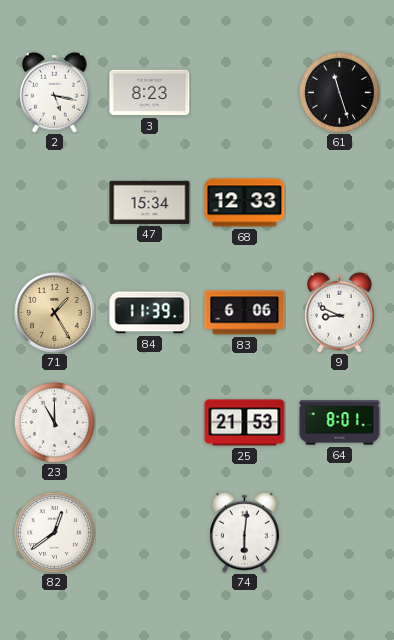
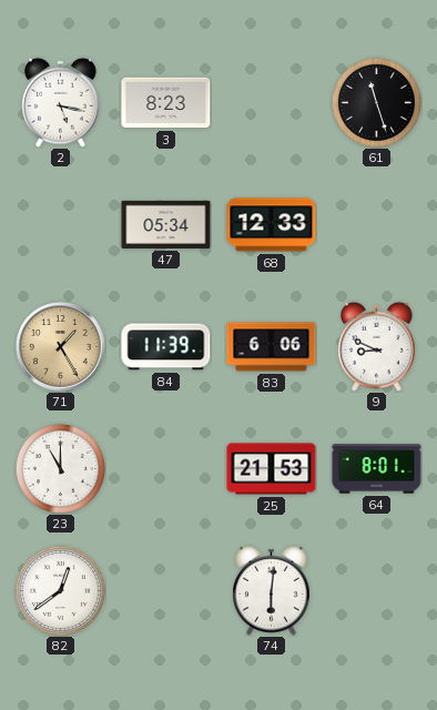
47: 15:34 -> 05:34 (166, 224)
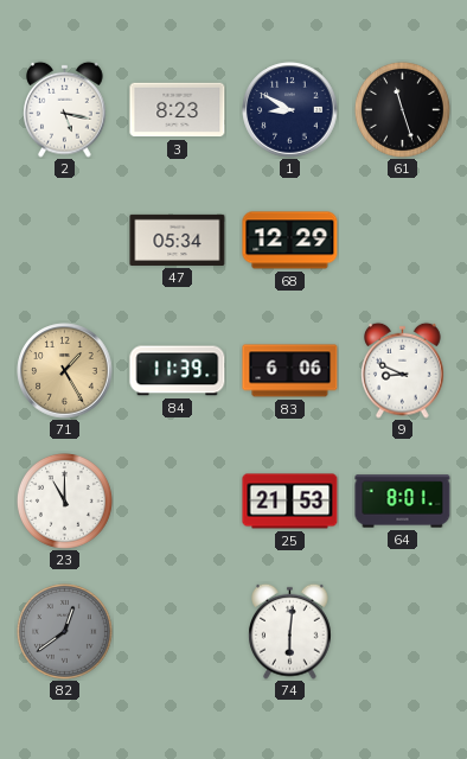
1: none -> 8:50 (290, 110)
68: 12:33 -> 12:29 (290, 241)
82 dial: white -> grey (64, 631)
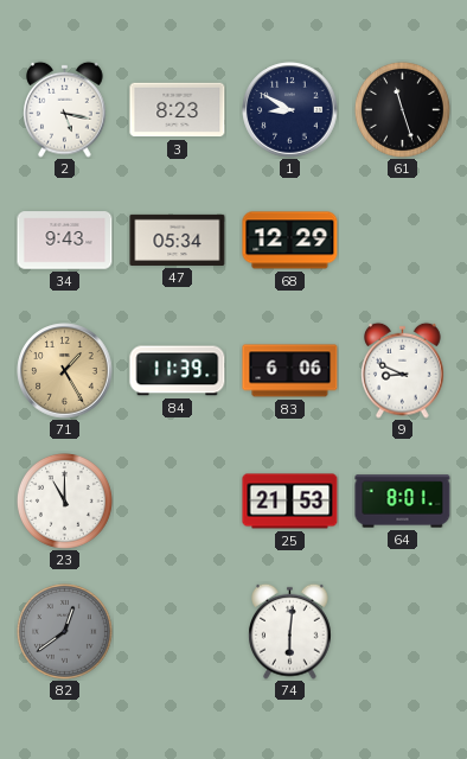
34: none -> 9:43 (65, 241)
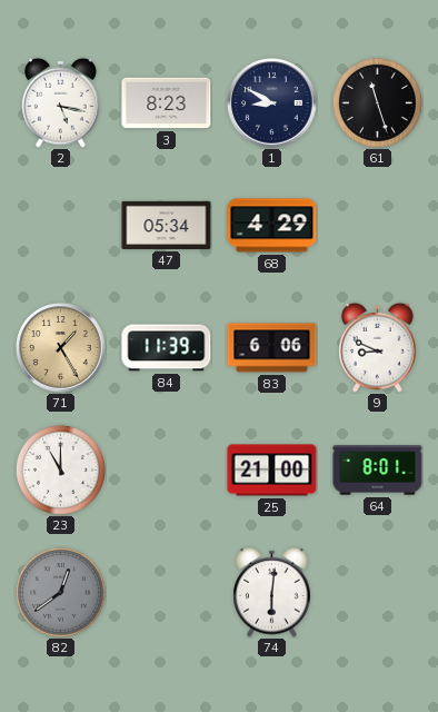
34: 9:43 -> none (65, 241)
68: 12:29 -> 4:29 (272, 226)
25: 21:53 -> 21:00 (272, 471)
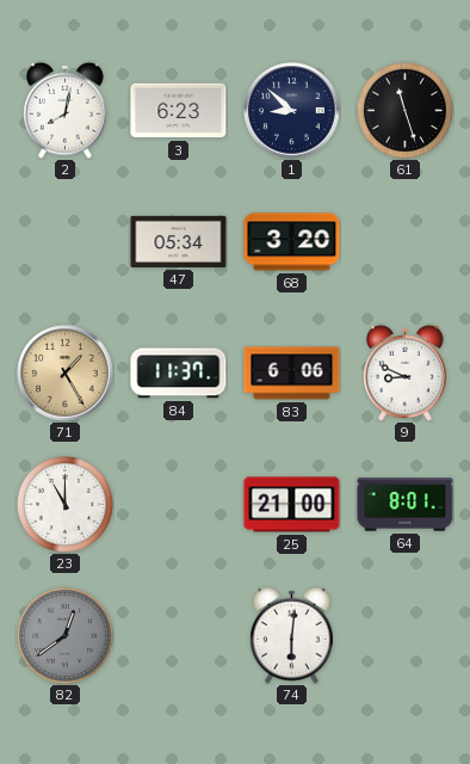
2: 5:17 -> 8:02 (66, 110)
3: 8:23 -> 6:23 (179, 111)
1: 8:50 -> 8:52 (292, 111)
68: 4:29 -> 3:20 (292, 242)
84: 11:39 -> 11:37 (179, 374)
